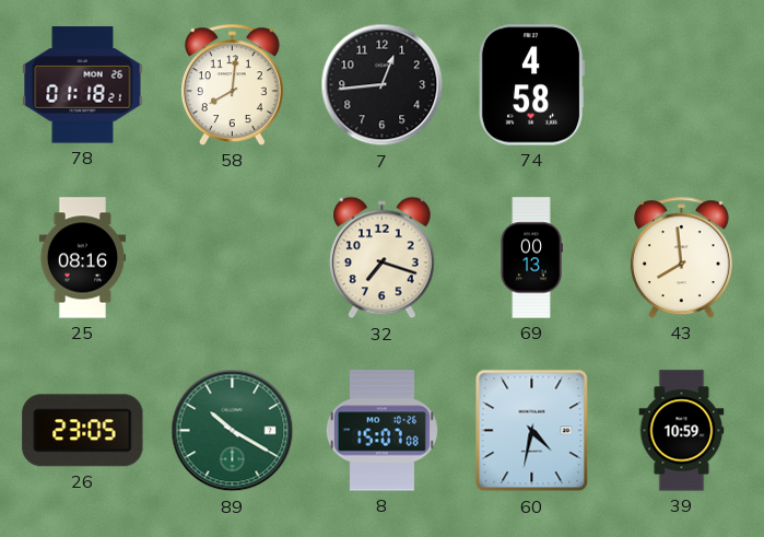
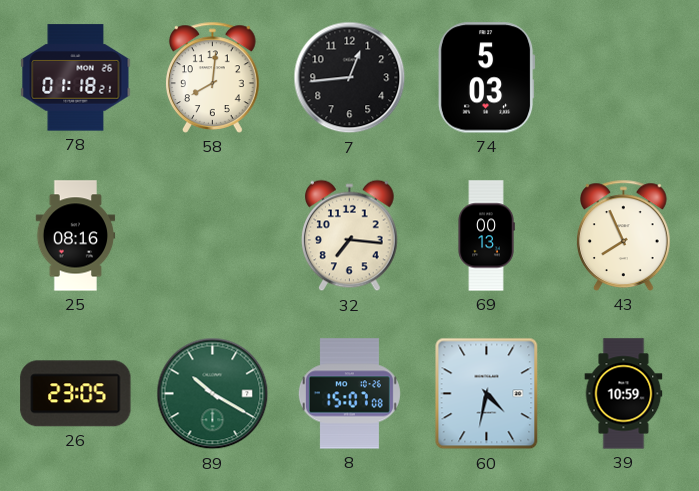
74: 4:58 -> 5:03 (486, 78)
32: 7:18 -> 7:16 (350, 236)
43: 7:59 -> 7:56 (624, 235)
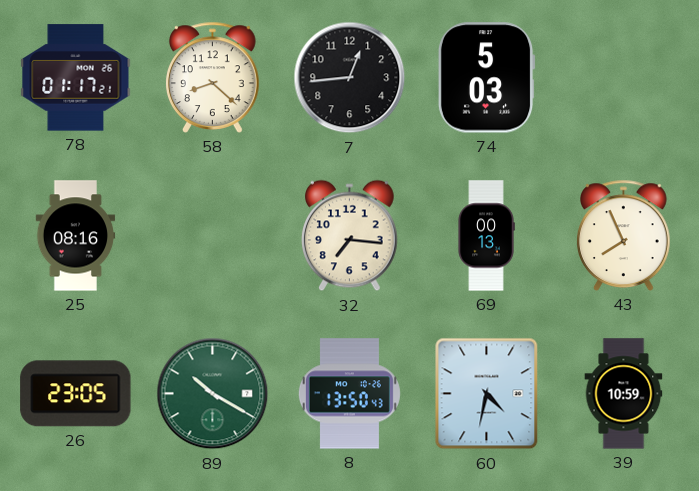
78: 01:18 -> 01:17 (76, 78)
58: 8:01 -> 8:22 (213, 77)
8: 15:07 -> 13:50 (349, 394)
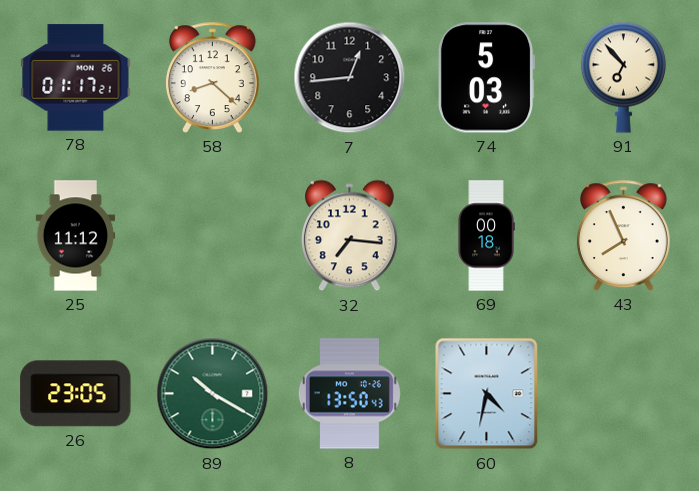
91: none -> 6:53 (623, 77)
25: 08:16 -> 11:12 (76, 236)
69: 00:13 -> 00:18 (486, 236)
39: 10:59 -> none (624, 394)
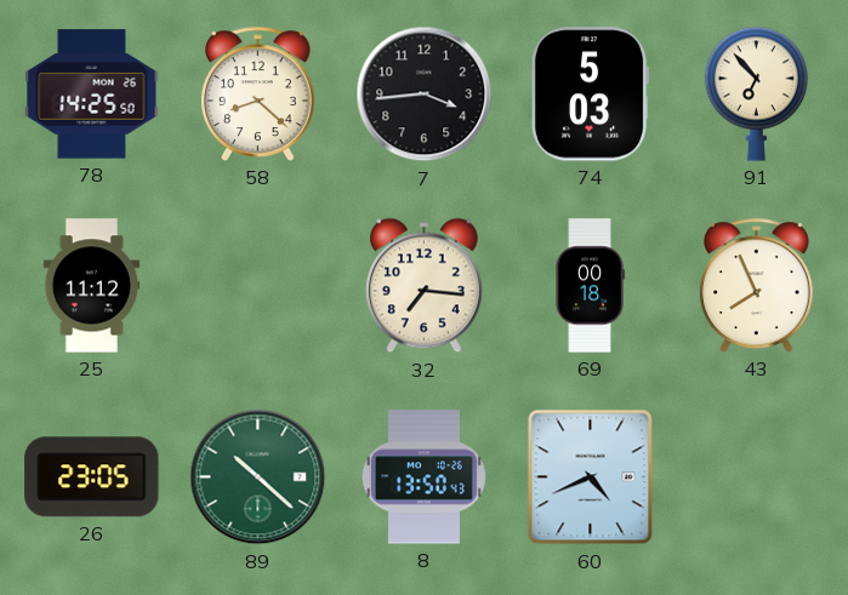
78: 01:17 -> 14:25 (92, 95)
7: 12:44 -> 3:44 (425, 95)
89: 10:20 -> 10:22 (258, 477)
60: 4:32 -> 4:41 (591, 477)
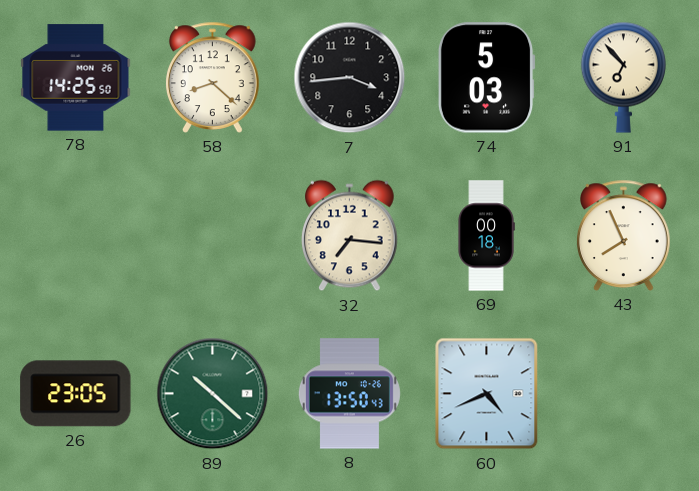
25: 11:12 -> none (92, 286)
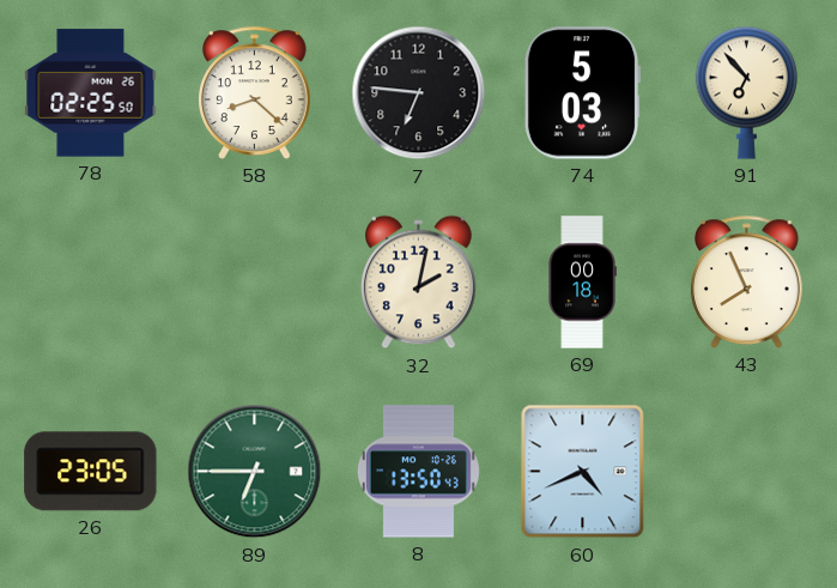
78: 14:25 -> 02:25 (91, 93)
7: 3:44 -> 6:46 (419, 93)
32: 7:16 -> 2:02 (419, 283)
89: 10:22 -> 6:45 (255, 472)
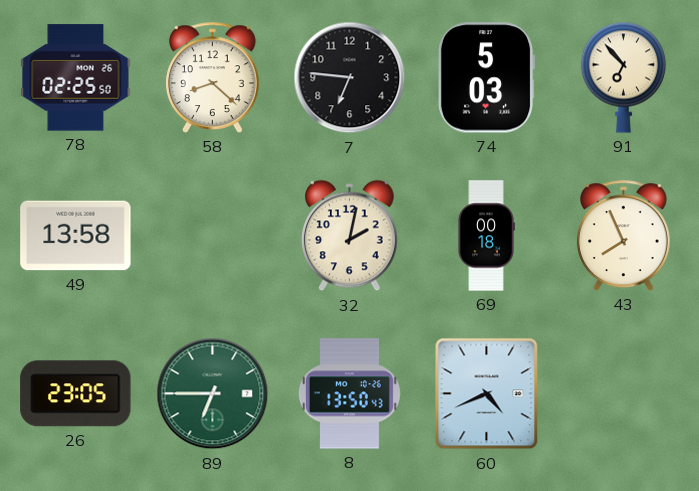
49: none -> 13:58 (76, 236)
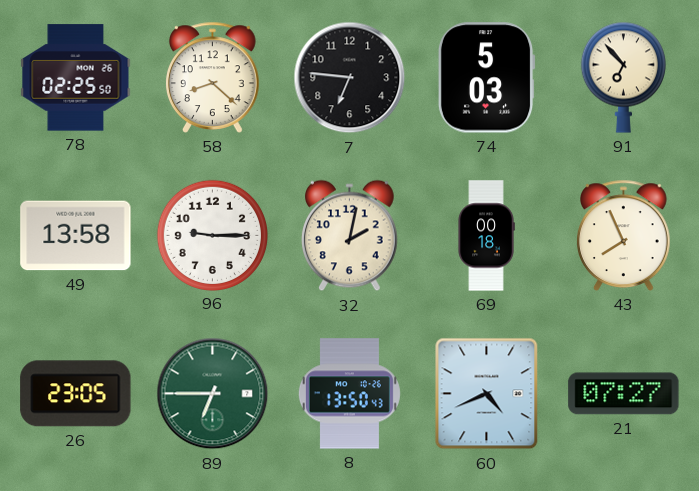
96: none -> 9:15 (212, 235)
21: none -> 07:27 (624, 394)
